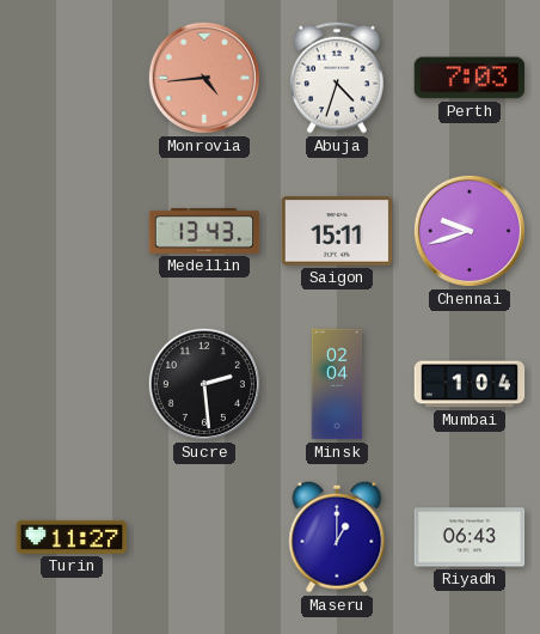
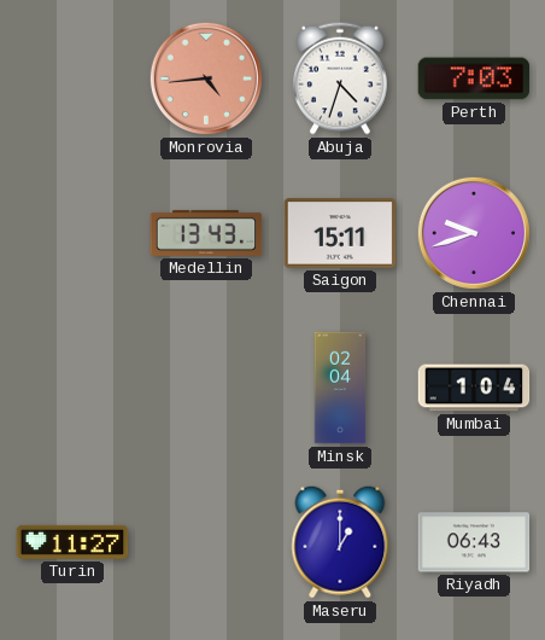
Sucre: 2:29 -> none (204, 384)
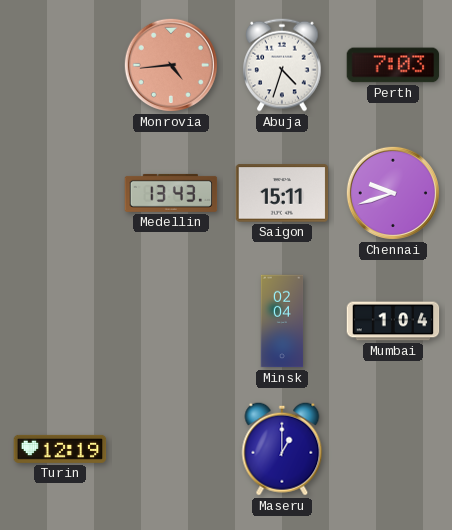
Turin: 11:27 -> 12:19 (60, 449)
Riyadh: 06:43 -> none (474, 542)
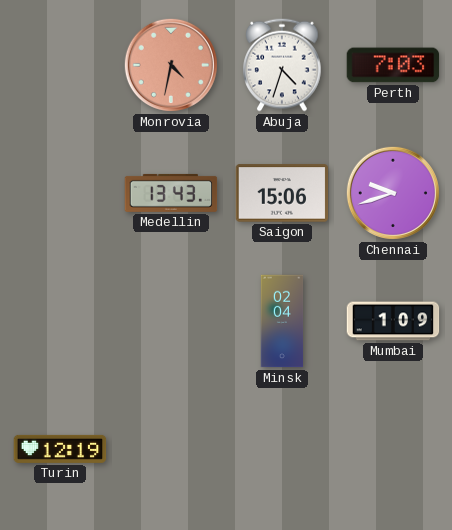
Monrovia: 4:44 -> 4:32 (171, 65)
Saigon: 15:11 -> 15:06 (282, 193)
Mumbai: 1:04 -> 1:09 (393, 321)
Maseru: 1:00 -> none (282, 449)
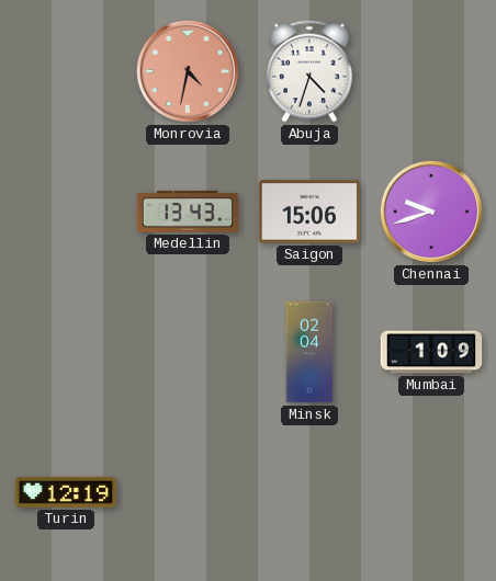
Perth: 7:03 -> none (393, 65)
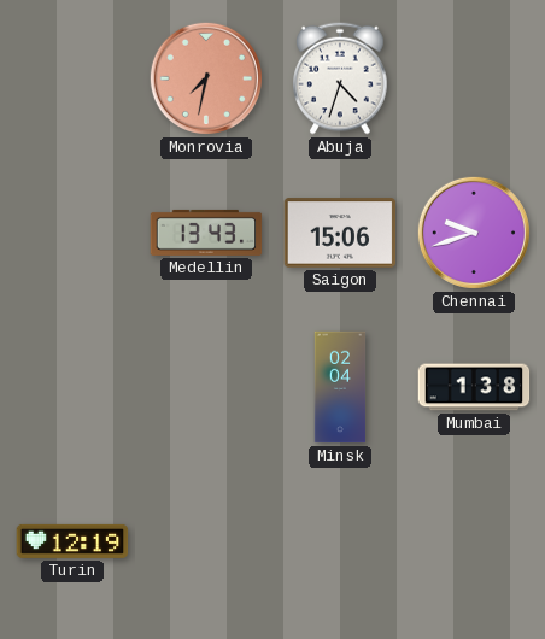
Monrovia: 4:32 -> 7:32 (206, 78)
Mumbai: 1:09 -> 1:38 (474, 387)
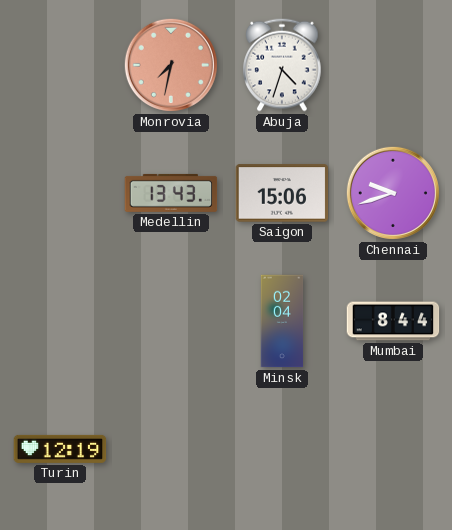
Mumbai: 1:38 -> 8:44 (393, 321)
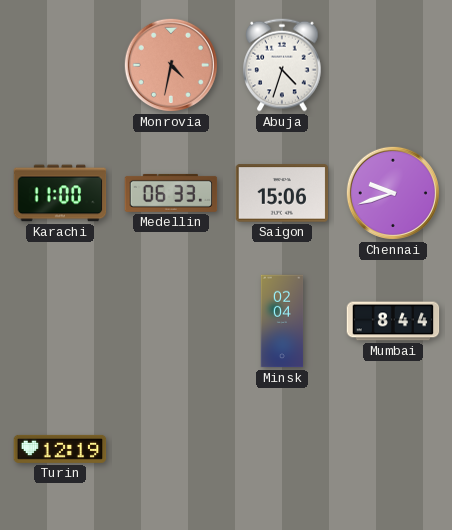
Monrovia: 7:32 -> 4:32 (171, 65)
Karachi: none -> 11:00 (60, 193)
Medellin: 13:43 -> 06:33 (171, 193)
